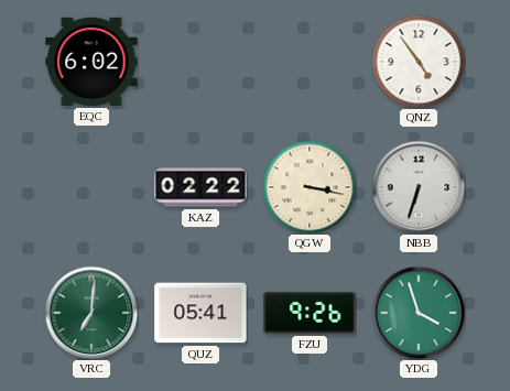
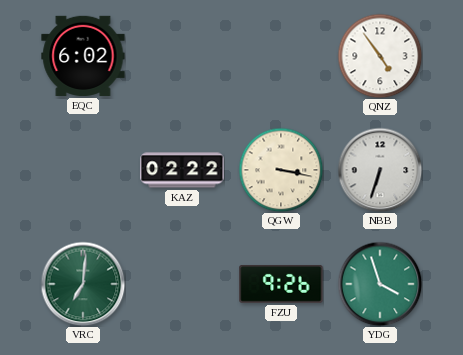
QUZ: 05:41 -> none (200, 313)
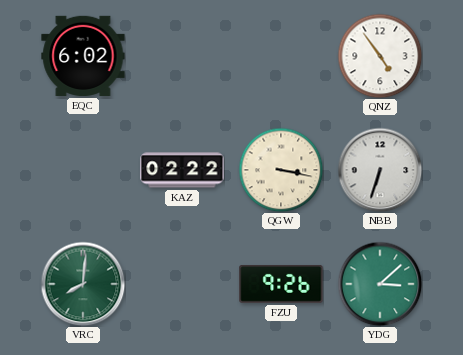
VRC: 7:01 -> 8:01 (83, 284)
YDG: 3:57 -> 3:08 (380, 284)
